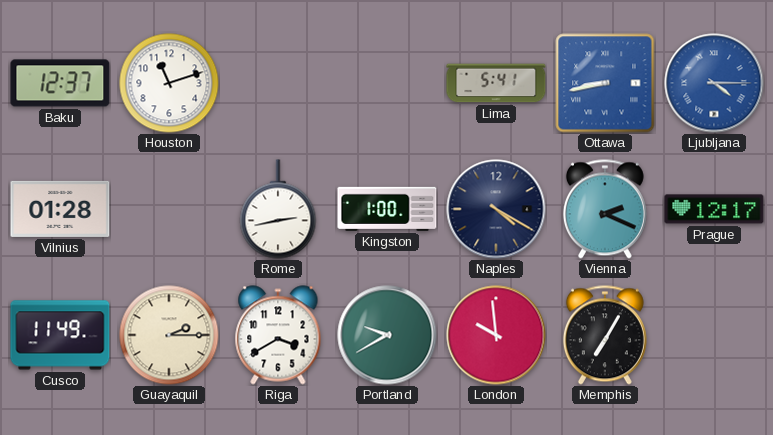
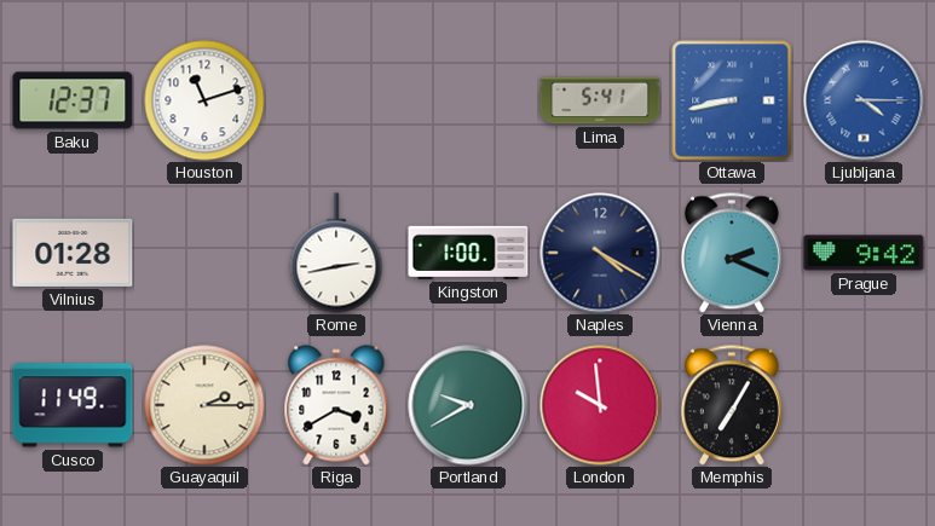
Prague: 12:17 -> 9:42 (864, 253)
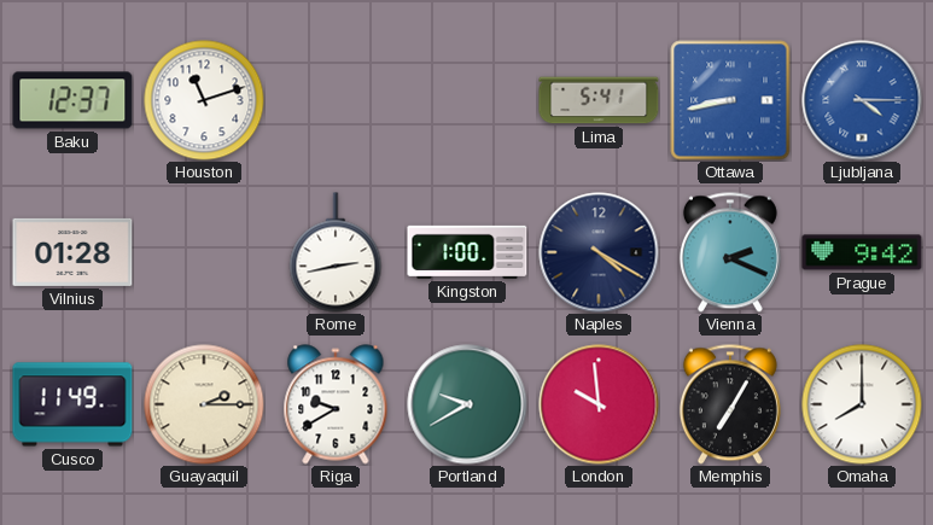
Riga: 3:40 -> 9:40 (336, 404)
Omaha: none -> 8:00 (862, 404)
